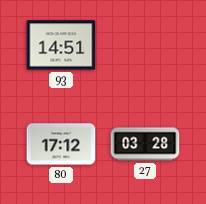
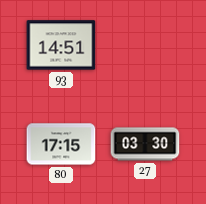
80: 17:12 -> 17:15 (61, 144)
27: 03:28 -> 03:30 (145, 144)
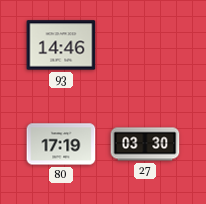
93: 14:51 -> 14:46 (61, 45)
80: 17:15 -> 17:19 (61, 144)
